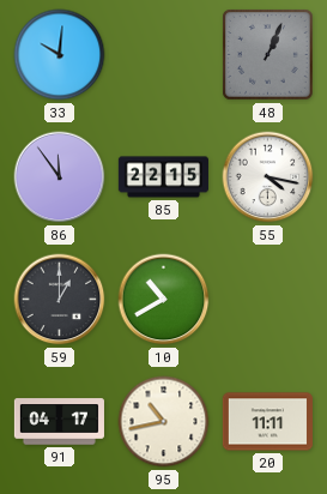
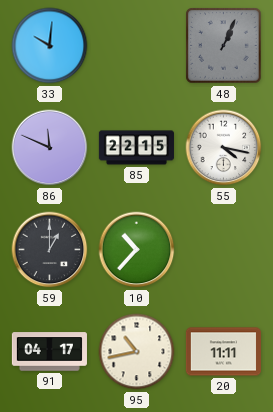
86: 11:54 -> 11:49 (50, 148)
10: 10:40 -> 10:37 (137, 250)
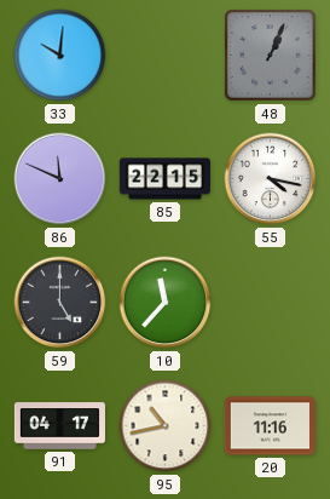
59: 1:00 -> 5:00 (60, 303)
10: 10:37 -> 11:37 (166, 303)
20: 11:11 -> 11:16 (270, 426)
